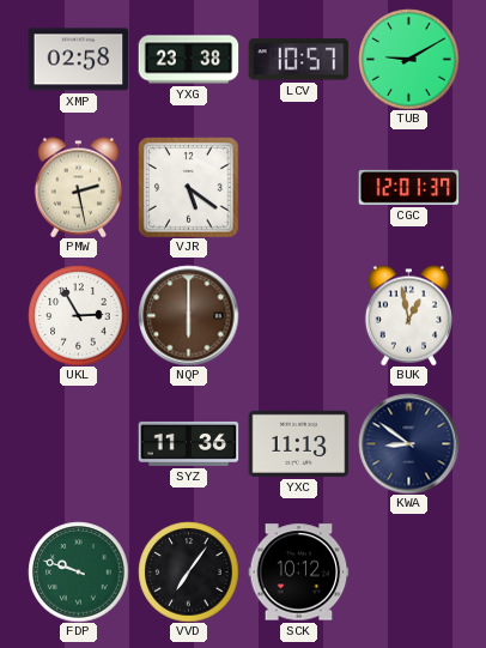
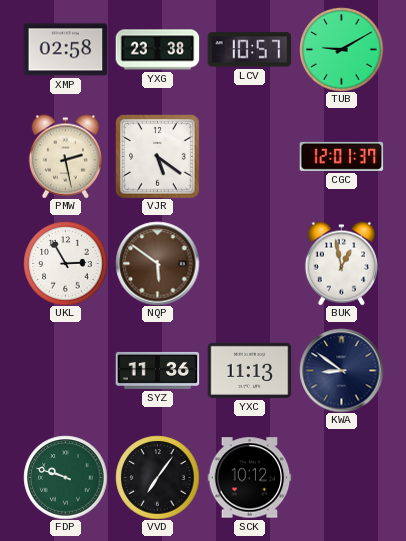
NQP: 6:00 -> 5:51 (157, 263)
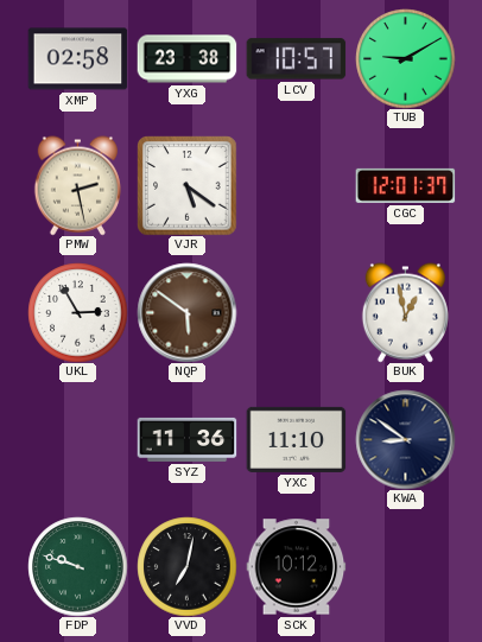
YXC: 11:13 -> 11:10 (296, 439)
VVD: 7:06 -> 7:02 (186, 566)
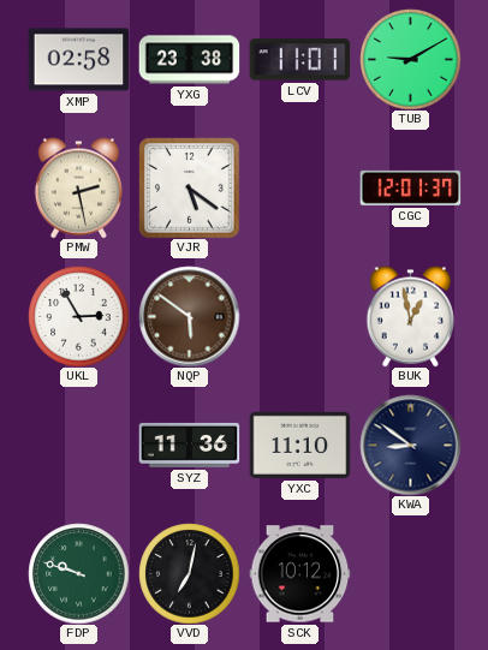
LCV: 10:57 -> 11:01 (299, 60)
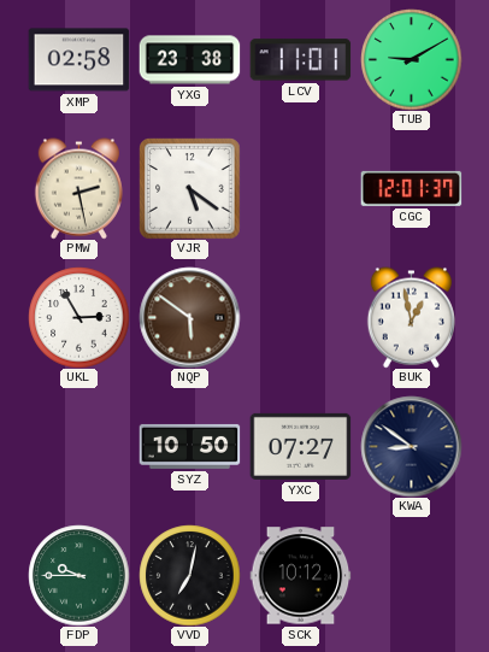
SYZ: 11:36 -> 10:50 (189, 446)
YXC: 11:10 -> 07:27 (300, 446)
FDP: 9:48 -> 9:45 (78, 575)
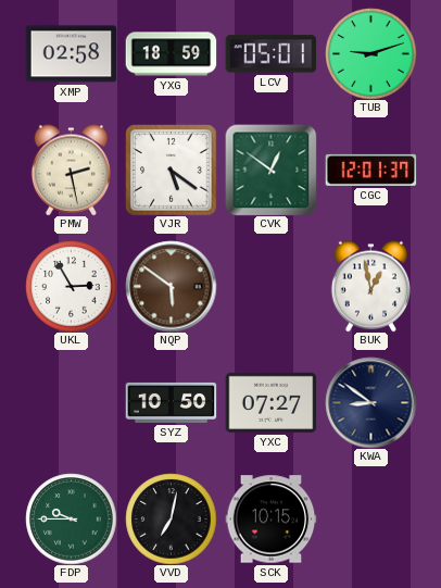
YXG: 23:38 -> 18:59 (171, 54)
LCV: 11:01 -> 05:01 (270, 54)
TUB: 9:10 -> 9:12 (370, 53)
CVK: none -> 12:51 (270, 170)
SCK: 10:12 -> 10:15 (270, 520)
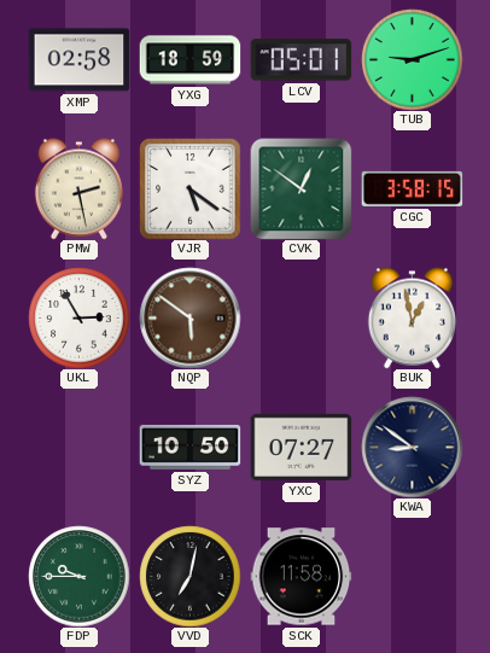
CGC: 12:01 -> 3:58 (412, 188)
SCK: 10:15 -> 11:58 (301, 577)
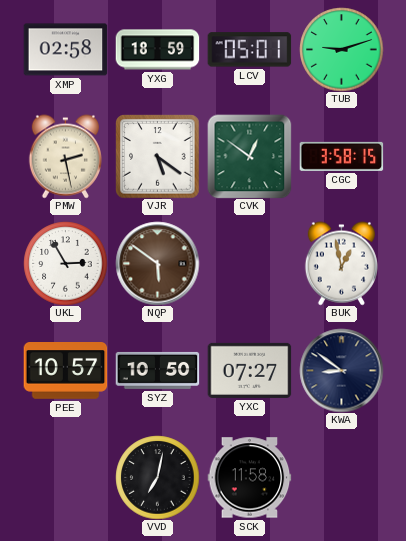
PEE: none -> 10:57 (65, 371)
FDP: 9:45 -> none (78, 576)
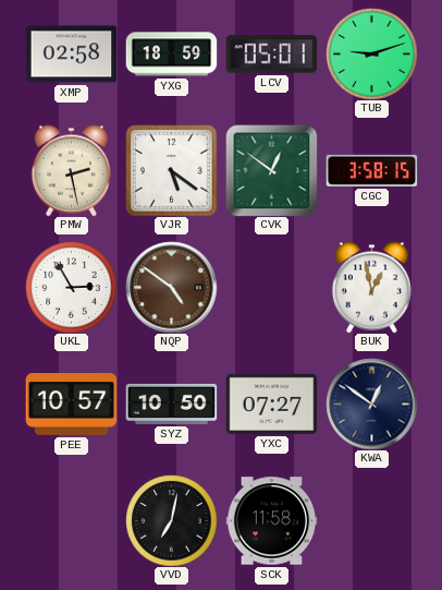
NQP: 5:51 -> 4:51 (171, 287)
KWA: 8:51 -> 12:51 (371, 404)
